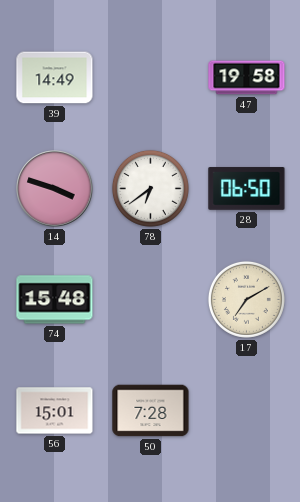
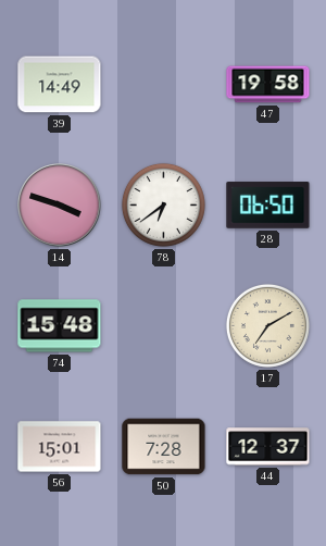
44: none -> 12:37 (268, 447)
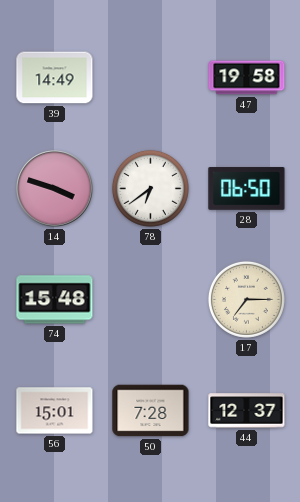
17: 7:10 -> 7:15 (246, 299)
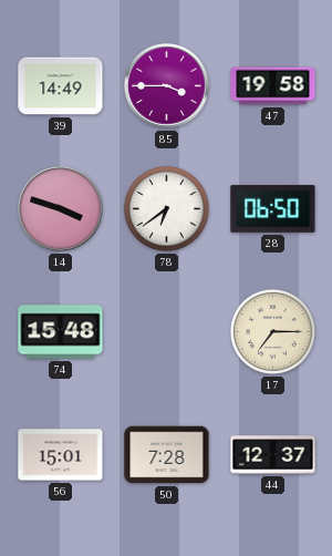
85: none -> 3:45 (167, 86)
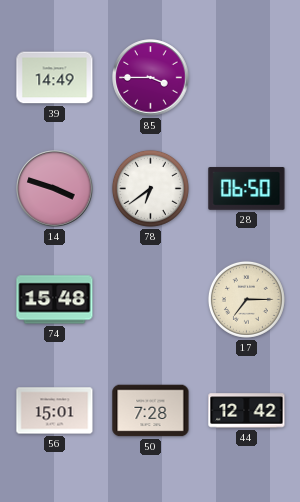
47: 19:58 -> none (273, 86)
44: 12:37 -> 12:42 (247, 411)
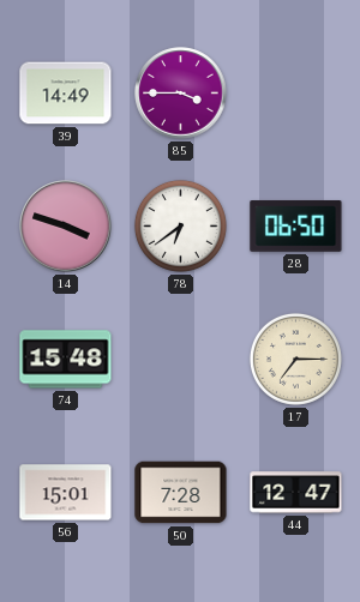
44: 12:42 -> 12:47 (296, 493)
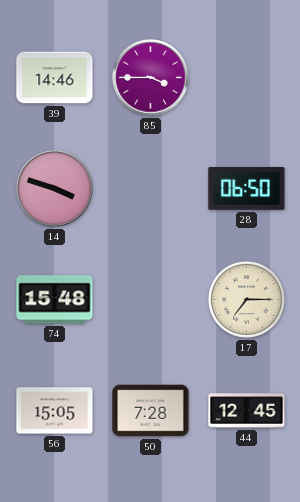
39: 14:49 -> 14:46 (55, 78)
78: 6:39 -> none (180, 225)
56: 15:01 -> 15:05 (55, 411)
44: 12:47 -> 12:45 (247, 411)
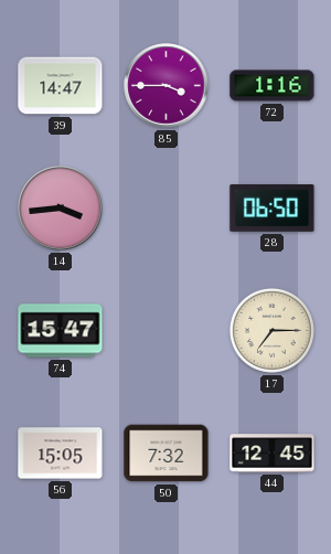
39: 14:46 -> 14:47 (61, 86)
72: none -> 1:16 (273, 86)
14: 3:48 -> 3:44 (61, 209)
74: 15:48 -> 15:47 (61, 331)
50: 7:28 -> 7:32 (167, 454)
